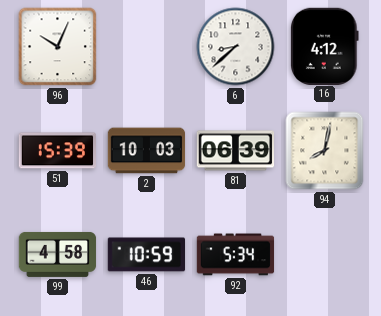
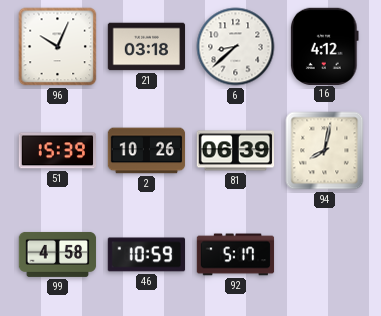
21: none -> 03:18 (147, 47)
2: 10:03 -> 10:26 (147, 151)
92: 5:34 -> 5:17 (236, 255)
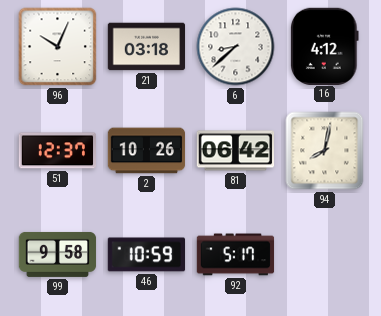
51: 15:39 -> 12:37 (57, 151)
81: 06:39 -> 06:42 (236, 151)
99: 4:58 -> 9:58 (58, 254)
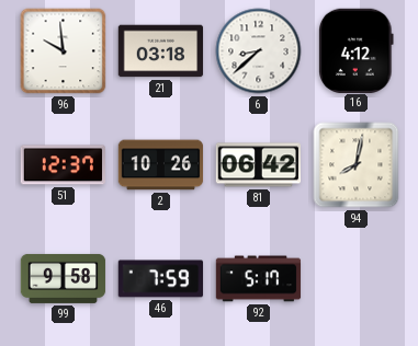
96: 10:04 -> 9:59 (64, 51)
46: 10:59 -> 7:59 (161, 279)
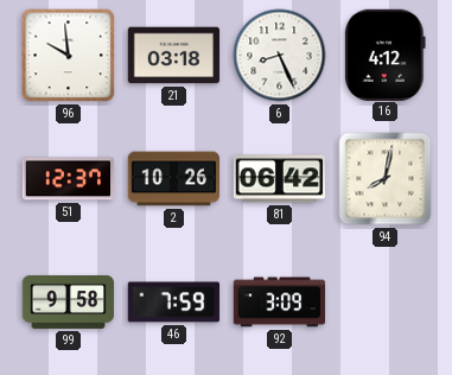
6: 8:38 -> 8:26 (280, 56)
92: 5:17 -> 3:09 (280, 303)
